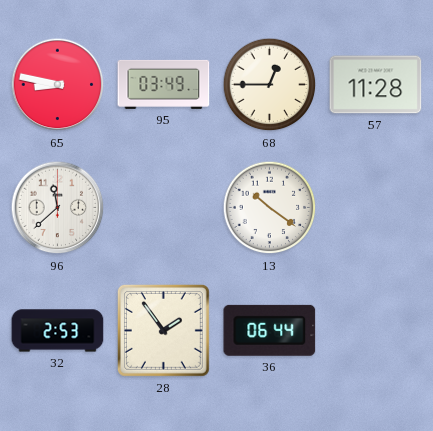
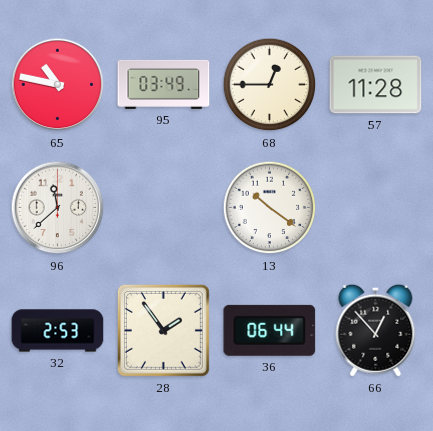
65: 8:47 -> 10:47 (58, 85)
66: none -> 12:53 (376, 330)
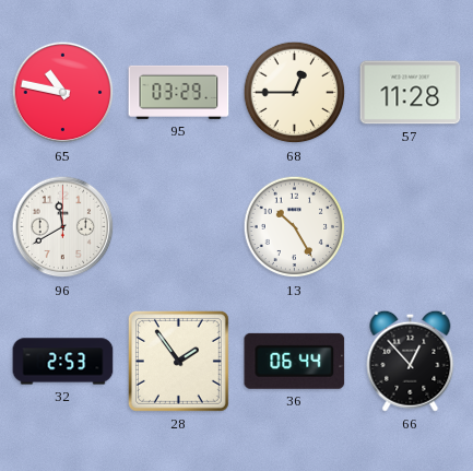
95: 03:49 -> 03:29 (179, 92)
96: 11:38 -> 11:40 (63, 227)
13: 10:21 -> 10:25 (295, 227)
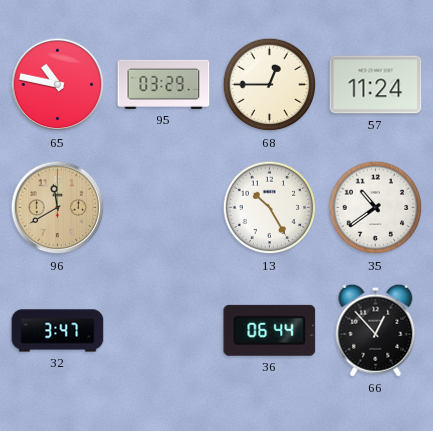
57: 11:28 -> 11:24 (376, 85)
96 dial: white -> champagne (58, 208)
35: none -> 10:39 (376, 208)
32: 2:53 -> 3:47 (58, 331)
28: 1:54 -> none (178, 361)
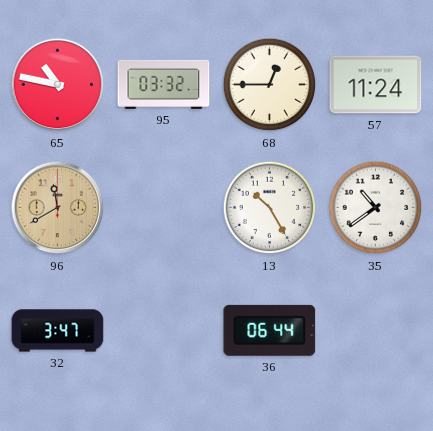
95: 03:29 -> 03:32 (164, 84)
66: 12:53 -> none (376, 330)
